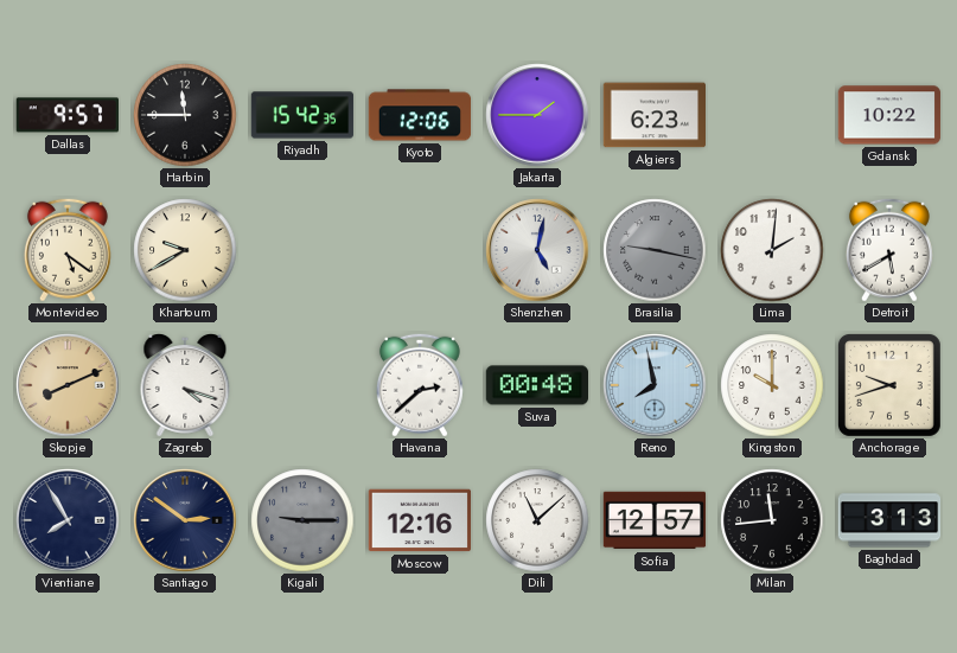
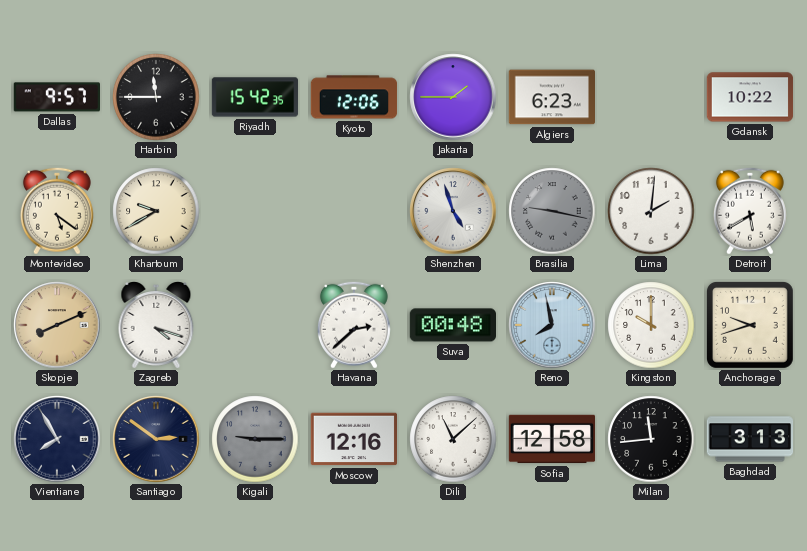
Shenzhen: 5:02 -> 4:57 (453, 211)
Sofia: 12:57 -> 12:58 (552, 439)
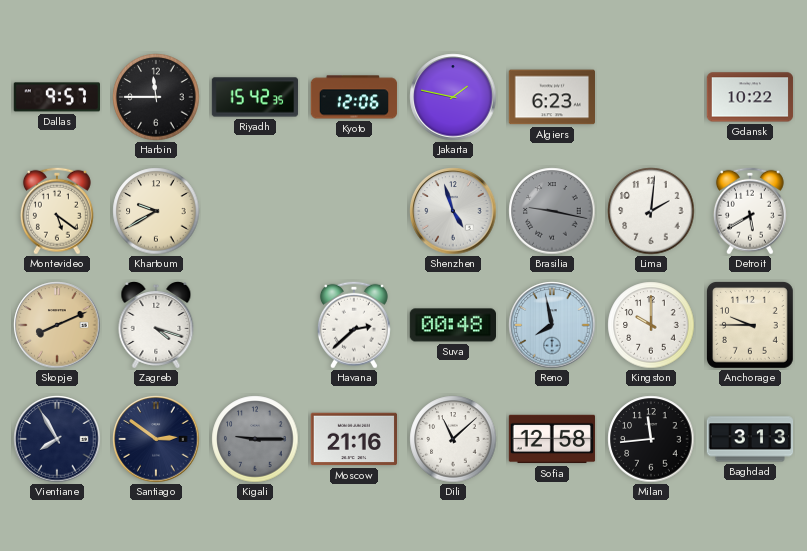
Jakarta: 1:45 -> 1:47 (453, 97)
Anchorage: 9:42 -> 9:45 (750, 325)
Moscow: 12:16 -> 21:16 (353, 439)
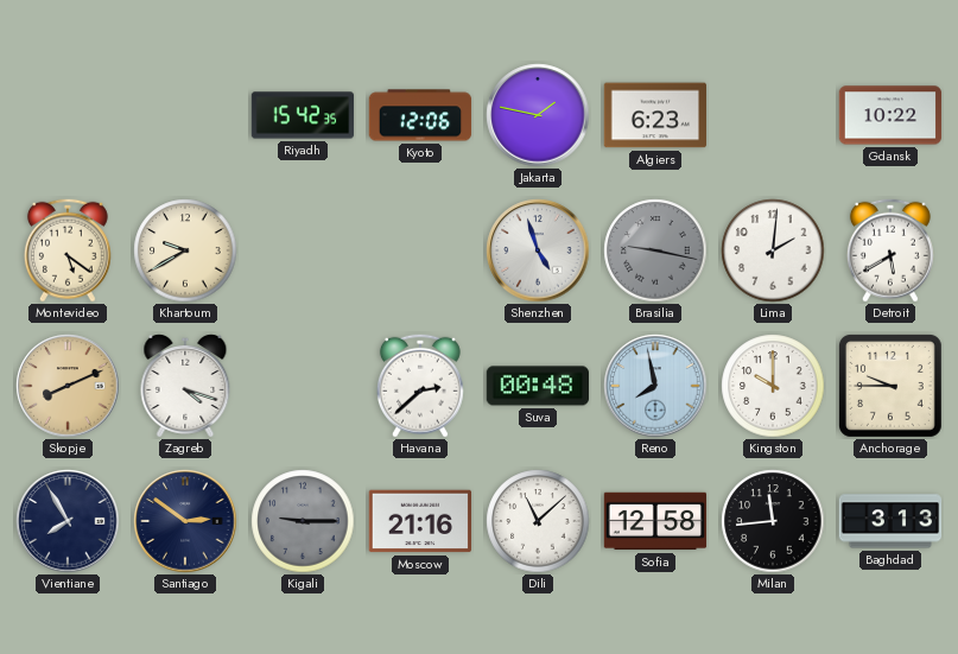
Dallas: 9:57 -> none (56, 97)
Harbin: 11:45 -> none (156, 97)
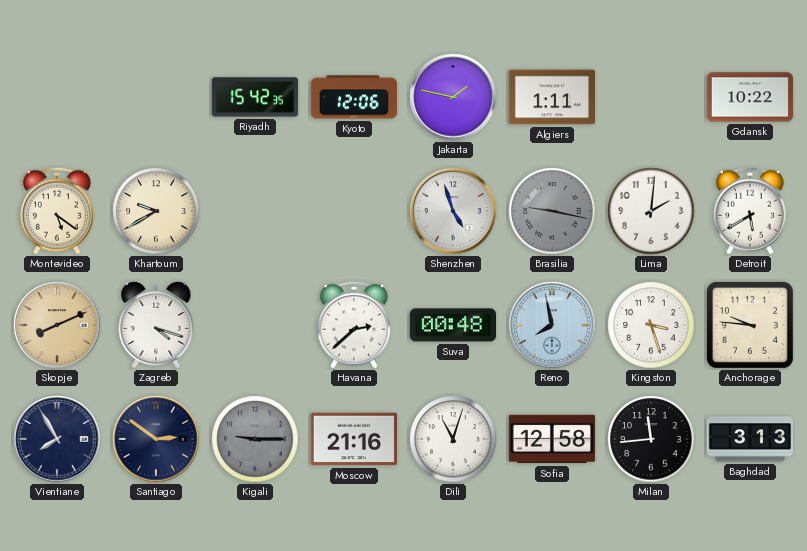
Algiers: 6:23 -> 1:11 (551, 97)
Kingston: 10:00 -> 3:27 (651, 325)
Anchorage: 9:45 -> 9:46 (750, 325)
Dili: 11:08 -> 11:03 (453, 439)
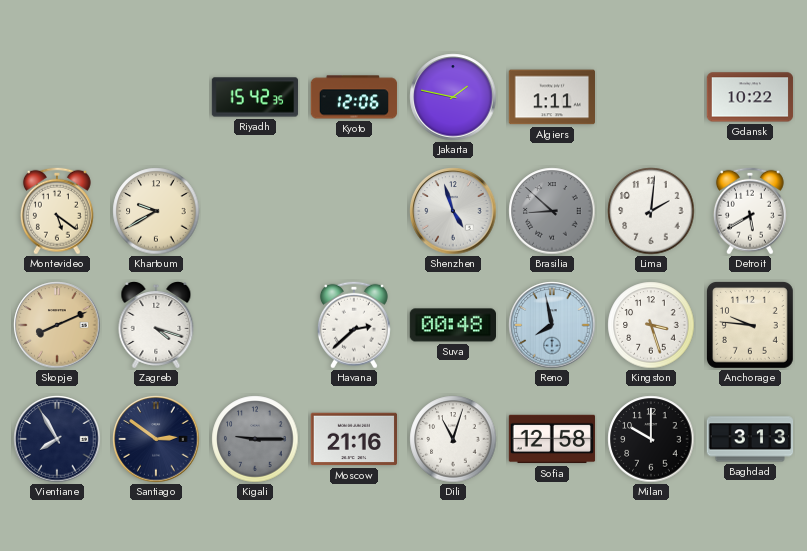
Brasilia: 9:17 -> 8:52 (552, 211)
Milan: 11:44 -> 10:00 (651, 439)
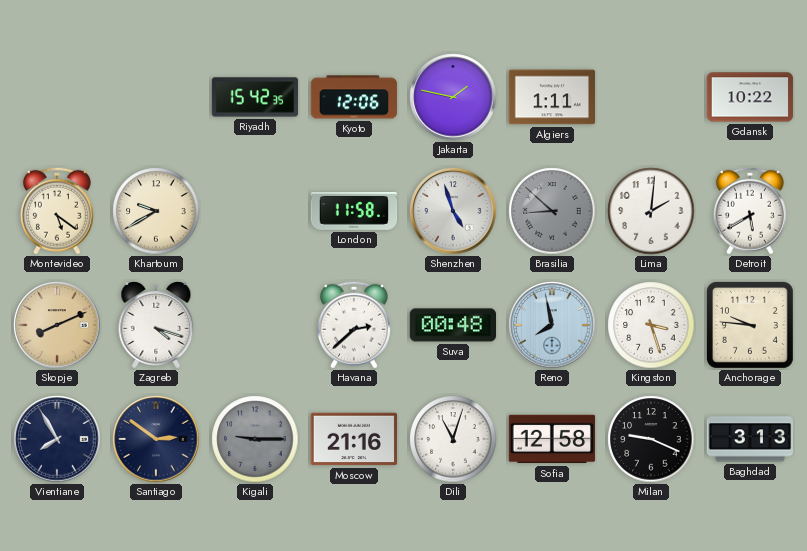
London: none -> 11:58 (354, 212)
Milan: 10:00 -> 9:19 (651, 439)
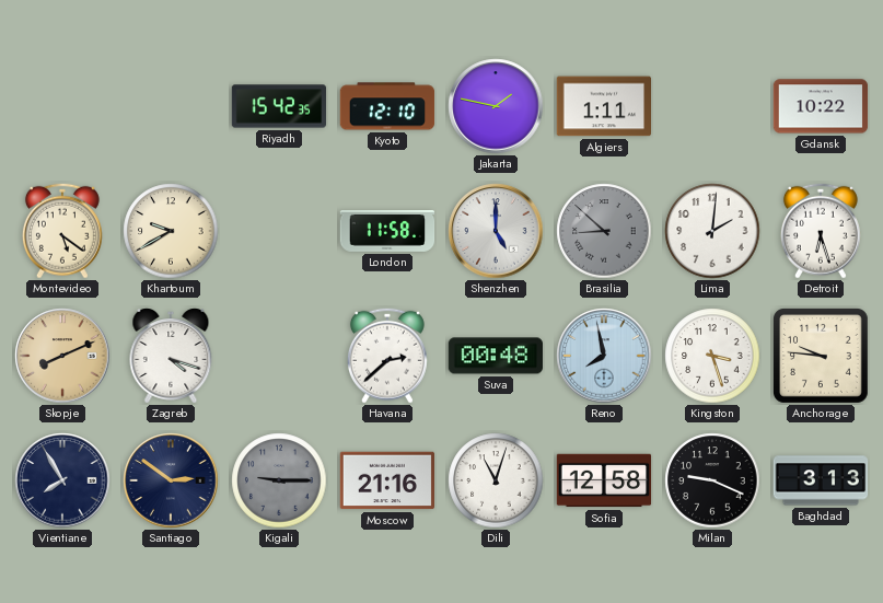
Kyoto: 12:06 -> 12:10 (387, 106)
Shenzhen: 4:57 -> 5:00 (496, 231)
Detroit: 5:40 -> 6:27 (821, 231)
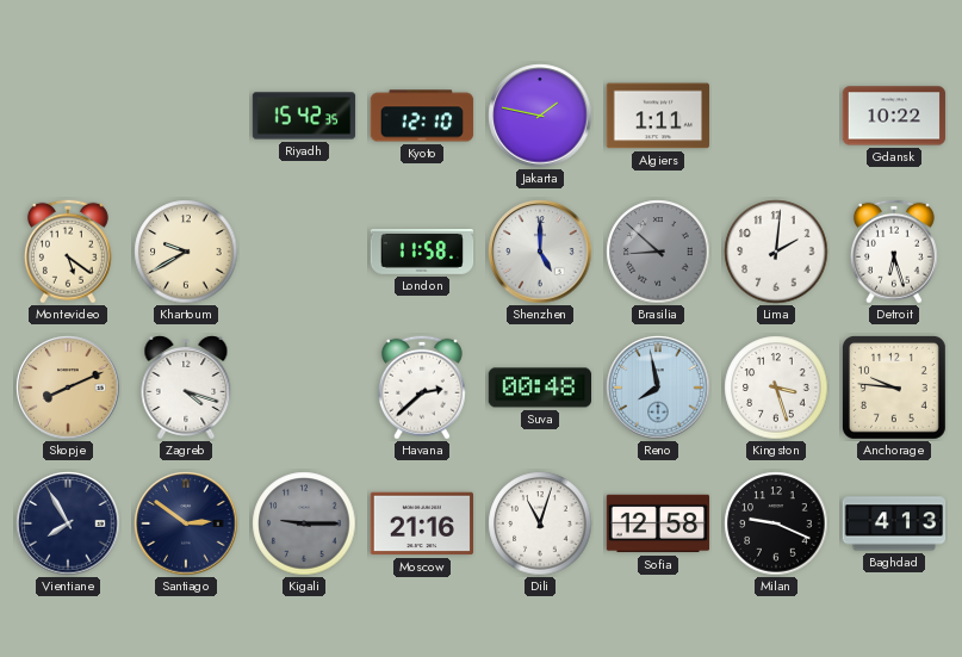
Baghdad: 3:13 -> 4:13 (894, 523)
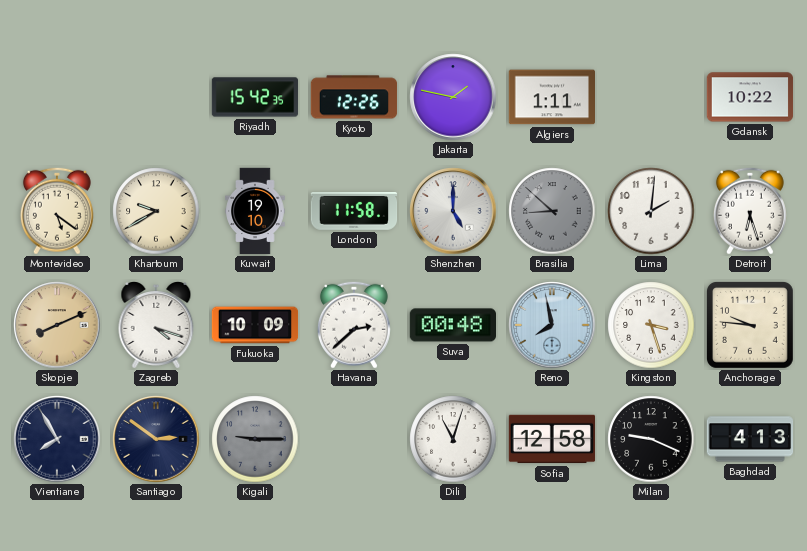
Kyoto: 12:10 -> 12:26 (354, 97)
Kuwait: none -> 19:10 (255, 211)
Fukuoka: none -> 10:09 (255, 325)
Moscow: 21:16 -> none (421, 523)
